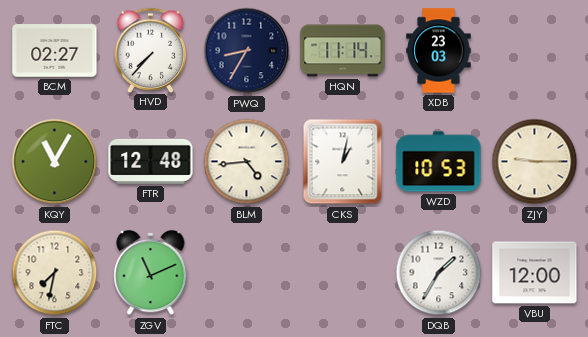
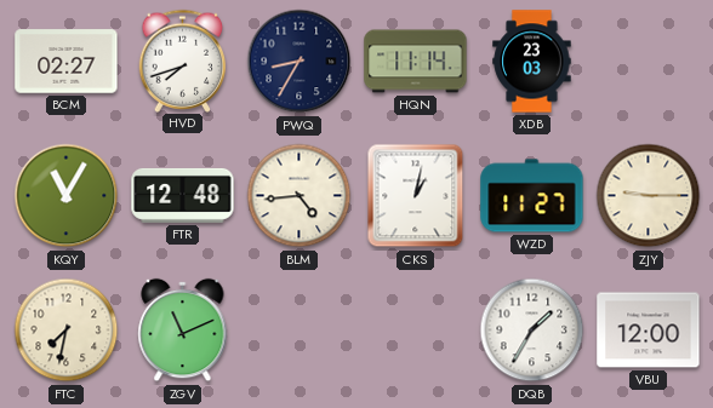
HVD: 7:37 -> 7:42 (183, 61)
WZD: 10:53 -> 11:27 (532, 196)
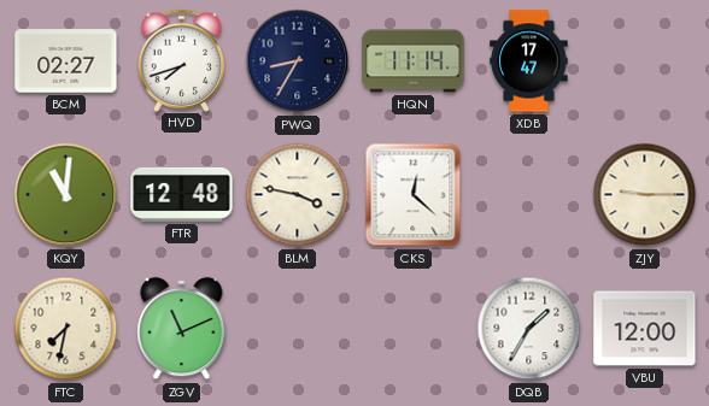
XDB: 23:03 -> 17:47 (529, 61)
KQY: 11:05 -> 11:01 (66, 195)
BLM: 4:44 -> 3:47 (298, 195)
CKS: 1:02 -> 12:22 (414, 195)
WZD: 11:27 -> none (532, 196)
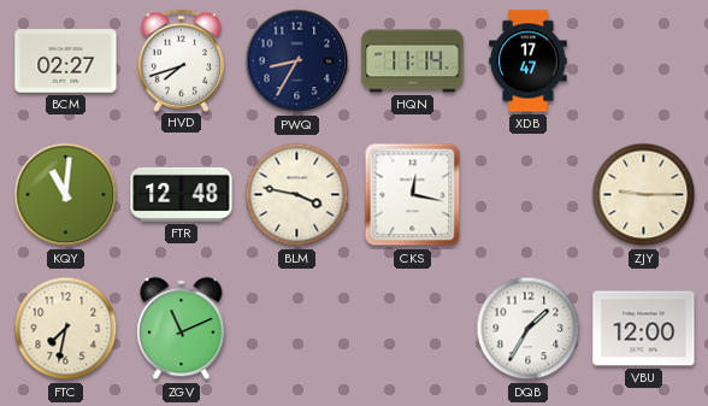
CKS: 12:22 -> 12:17 (413, 195)
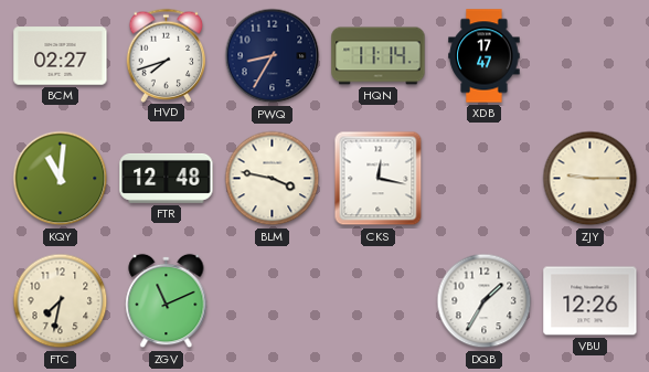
VBU: 12:00 -> 12:26 (591, 301)
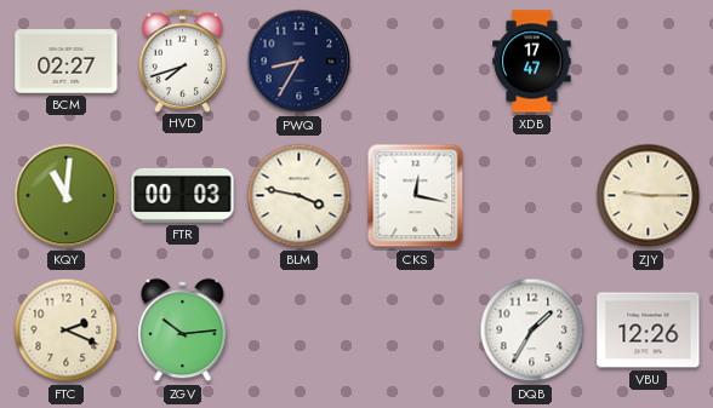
HQN: 11:14 -> none (379, 56)
FTR: 12:48 -> 00:03 (183, 195)
FTC: 7:32 -> 2:19 (67, 331)
ZGV: 11:11 -> 10:14 (183, 331)
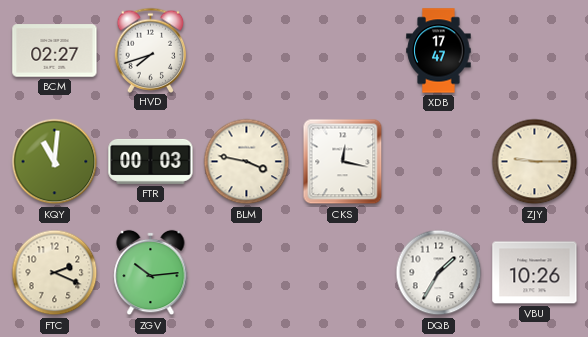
PWQ: 8:35 -> none (300, 62)
VBU: 12:26 -> 10:26 (535, 273)
